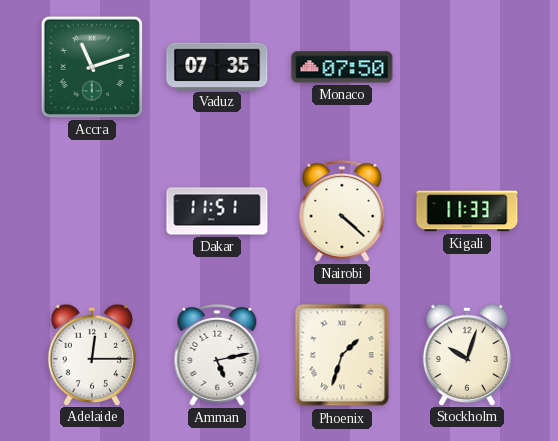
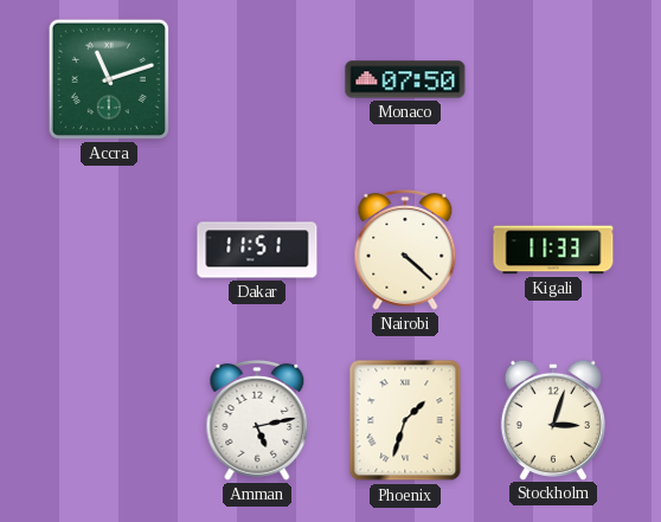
Vaduz: 07:35 -> none (217, 66)
Adelaide: 12:15 -> none (92, 354)
Stockholm: 10:03 -> 3:03 (553, 419)
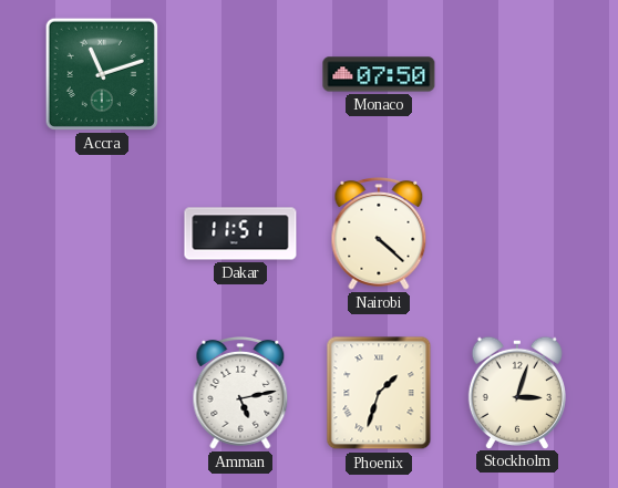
Kigali: 11:33 -> none (553, 250)
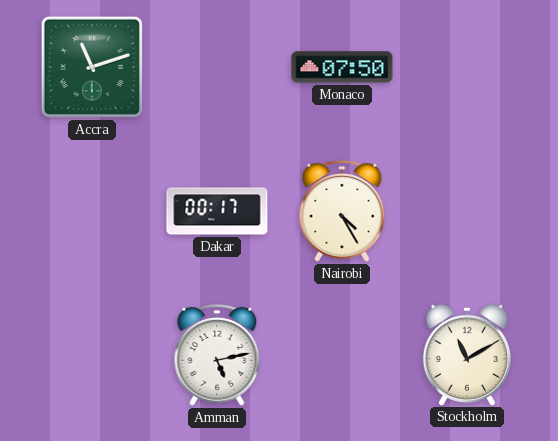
Dakar: 11:51 -> 00:17 (217, 211)
Nairobi: 4:22 -> 4:25 (342, 212)
Phoenix: 1:33 -> none (379, 393)
Stockholm: 3:03 -> 11:10 (467, 354)
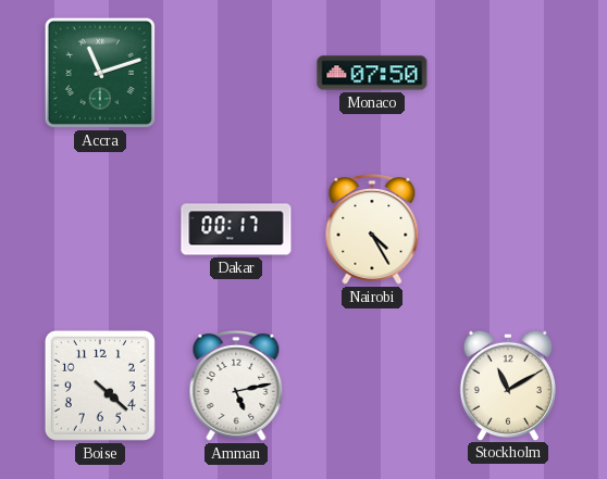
Boise: none -> 4:22 (100, 386)
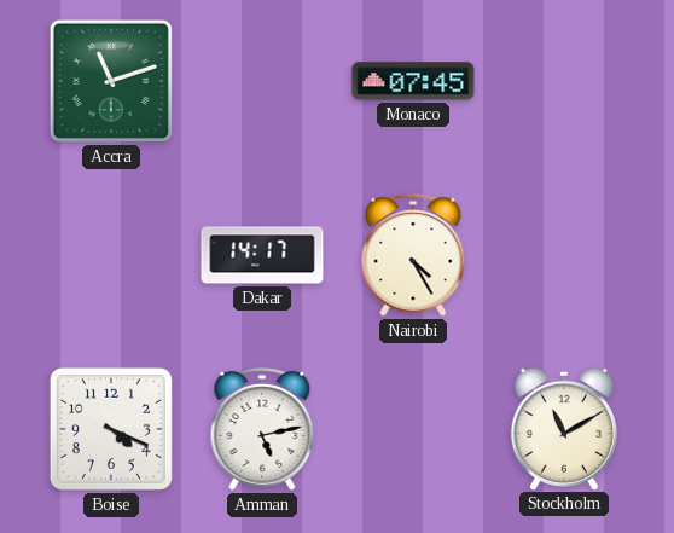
Monaco: 07:50 -> 07:45 (413, 81)
Dakar: 00:17 -> 14:17 (262, 255)
Boise: 4:22 -> 4:19 (111, 429)
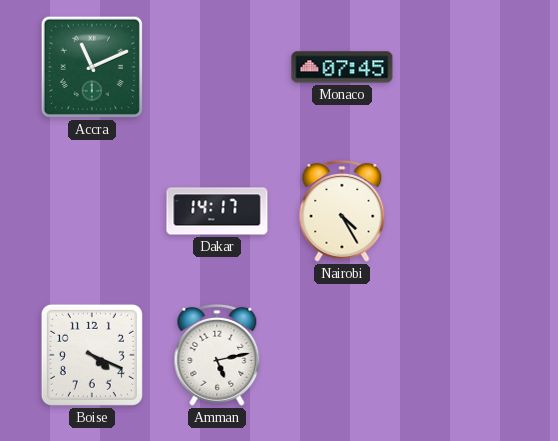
Accra: 11:12 -> 11:11 (92, 67)
Stockholm: 11:10 -> none (564, 428)
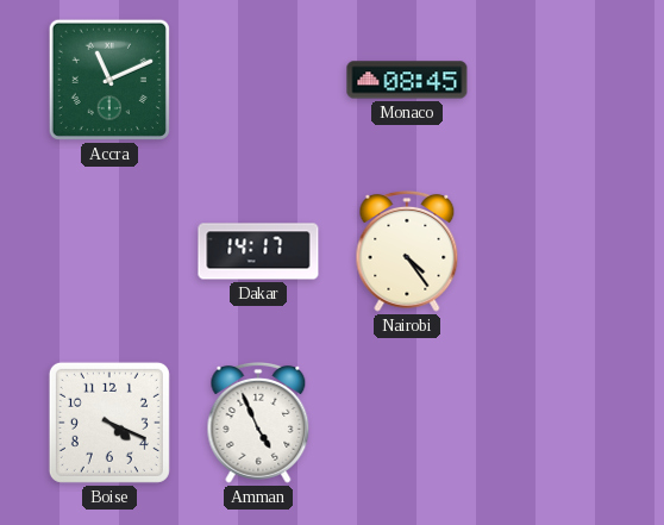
Monaco: 07:45 -> 08:45 (407, 80)
Nairobi: 4:25 -> 4:24 (407, 252)
Amman: 5:13 -> 4:56 (258, 424)
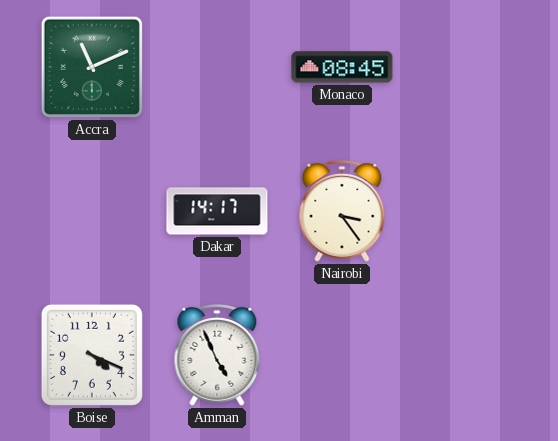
Nairobi: 4:24 -> 3:24 (342, 212)
